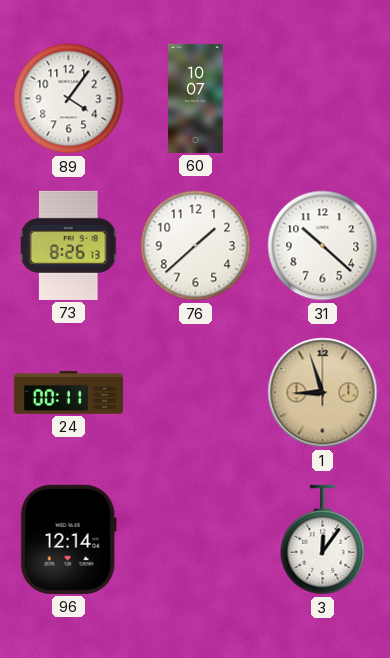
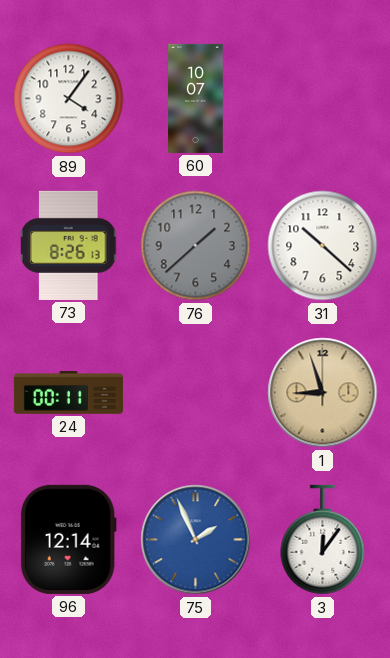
76 dial: white -> grey (196, 246)
75: none -> 1:56 (196, 540)
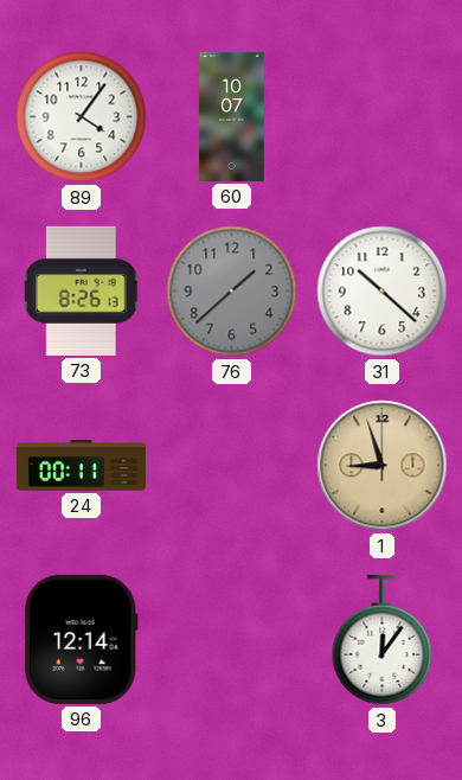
75: 1:56 -> none (196, 540)
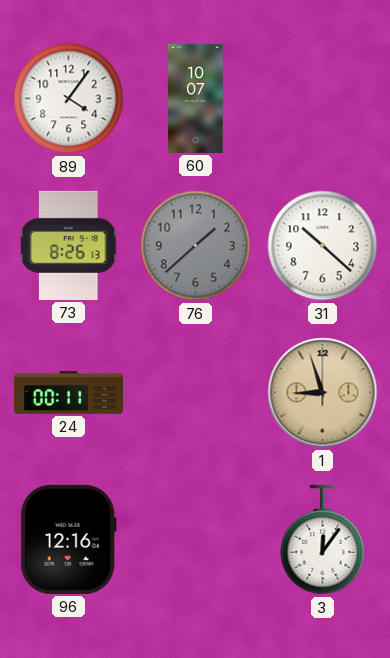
96: 12:14 -> 12:16 (68, 539)
